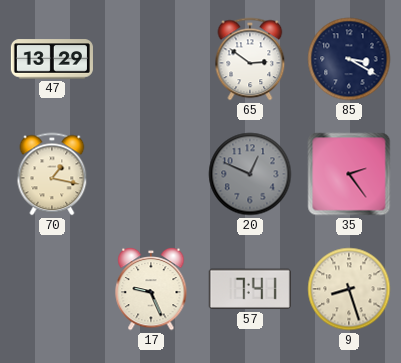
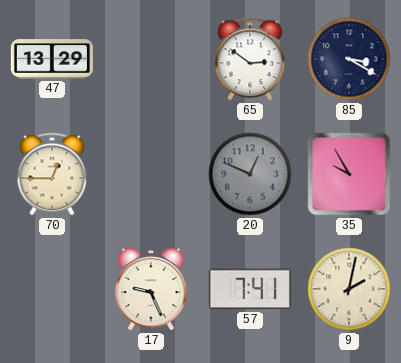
70: 1:17 -> 12:45 (52, 174)
35: 2:24 -> 9:55 (349, 174)
9: 8:27 -> 2:02 (349, 289)
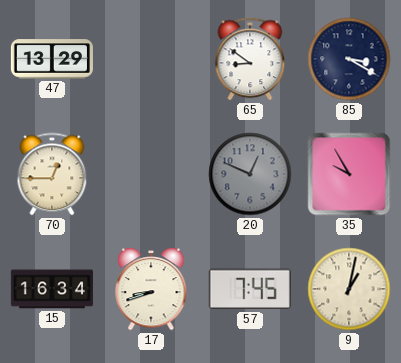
65: 2:51 -> 8:51 (250, 59)
15: none -> 16:34 (52, 289)
17: 9:26 -> 8:42 (151, 289)
57: 7:41 -> 7:45 (250, 289)
9: 2:02 -> 1:02 (349, 289)
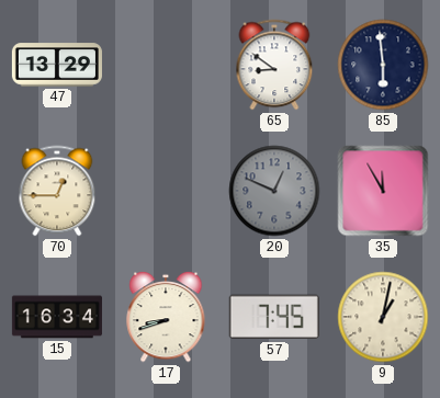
85: 3:20 -> 5:59 (383, 65)
35: 9:55 -> 11:55 (383, 191)
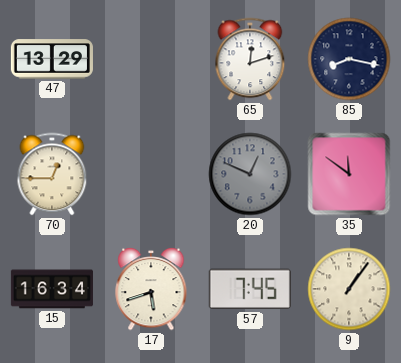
65: 8:51 -> 12:12 (250, 59)
85: 5:59 -> 8:17 (349, 59)
35: 11:55 -> 11:51 (349, 174)
17: 8:42 -> 5:42 (151, 289)
9: 1:02 -> 1:06 (349, 289)
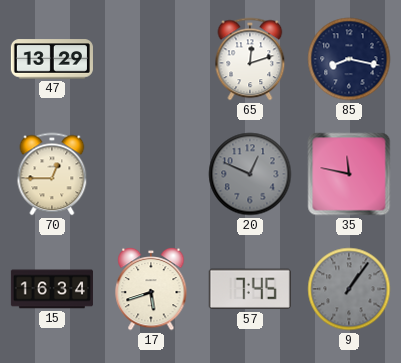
35: 11:51 -> 11:47 (349, 174)
9 dial: cream -> grey (349, 289)
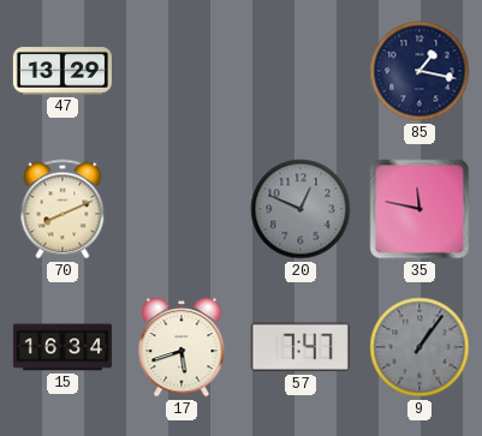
65: 12:12 -> none (250, 59)
85: 8:17 -> 1:17 (419, 71)
70: 12:45 -> 8:11 (63, 209)
57: 7:45 -> 7:47 (300, 347)
